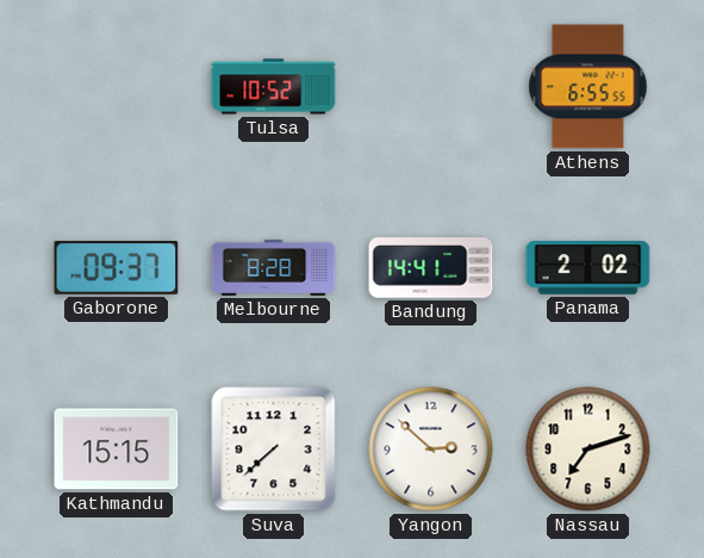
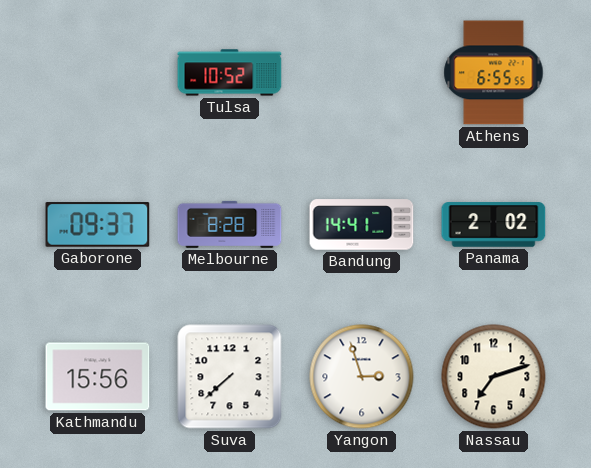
Kathmandu: 15:15 -> 15:56 (98, 377)
Yangon: 2:52 -> 2:57 (362, 377)
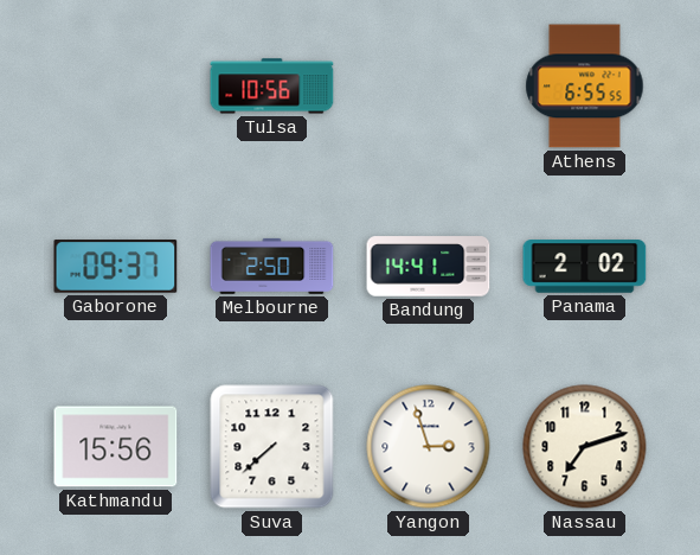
Tulsa: 10:52 -> 10:56 (272, 87)
Melbourne: 8:28 -> 2:50 (272, 266)
